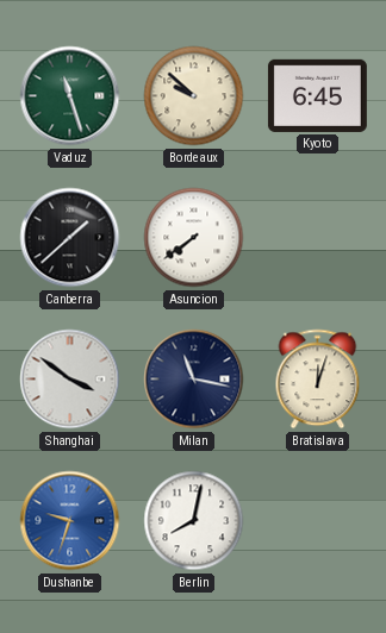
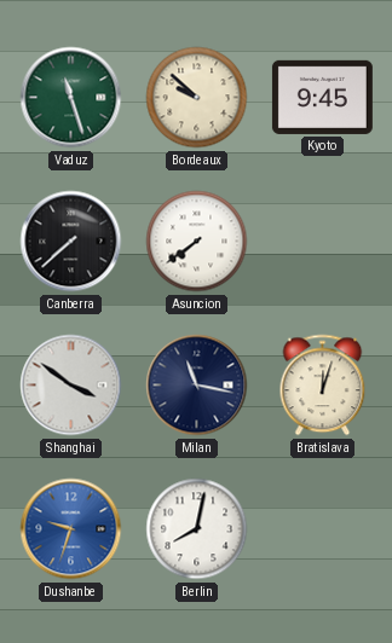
Kyoto: 6:45 -> 9:45 (322, 97)
Canberra: 1:38 -> 7:38 (71, 242)
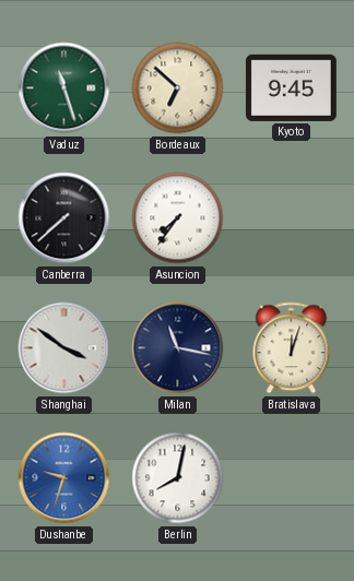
Bordeaux: 9:52 -> 6:52 (178, 88)
Asuncion: 7:39 -> 7:36 (178, 218)
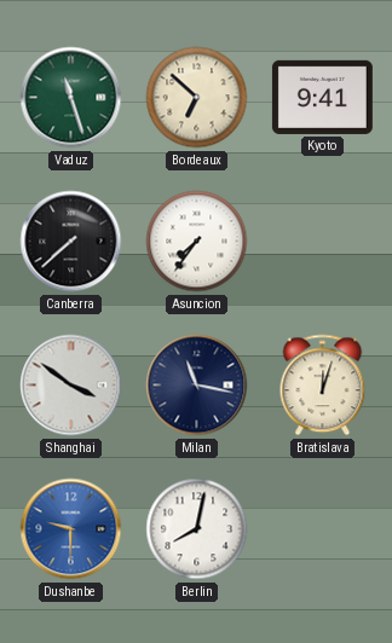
Kyoto: 9:45 -> 9:41 (322, 97)
Dushanbe: 9:33 -> 9:30 (71, 529)
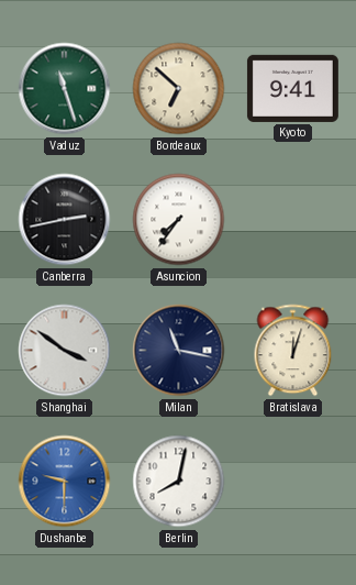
Canberra: 7:38 -> 2:43 (65, 220)
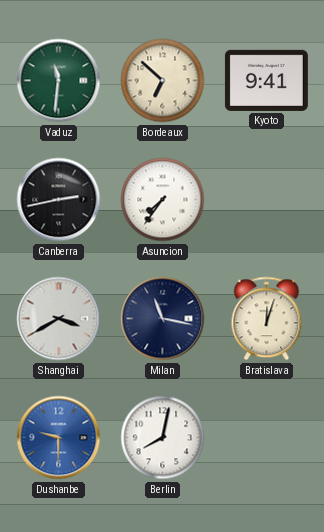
Vaduz: 11:27 -> 11:31 (59, 81)
Shanghai: 3:51 -> 3:40 (59, 319)
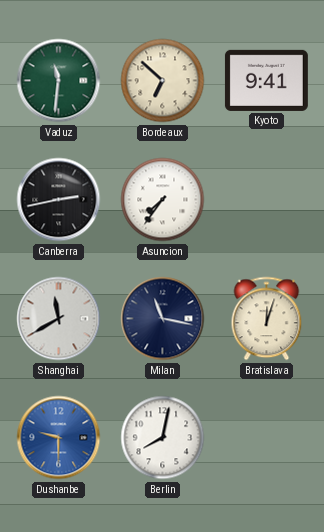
Shanghai: 3:40 -> 11:40 (59, 319)
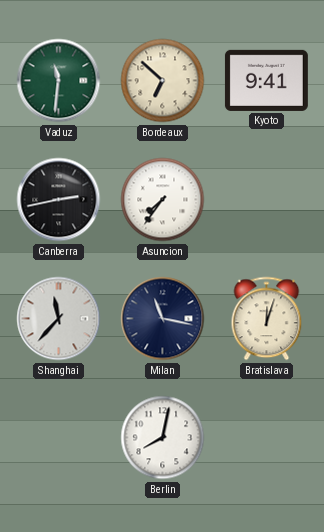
Shanghai: 11:40 -> 11:37 (59, 319)
Dushanbe: 9:30 -> none (59, 438)
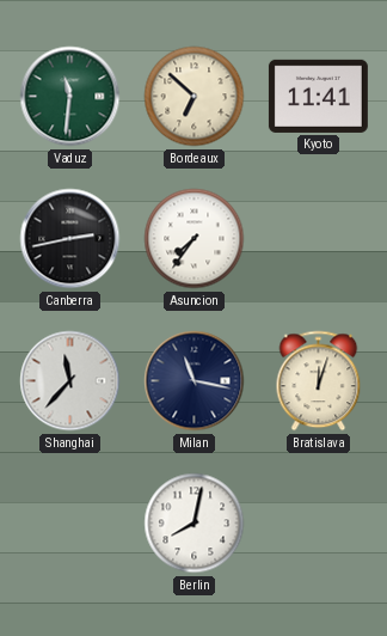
Kyoto: 9:41 -> 11:41 (318, 96)
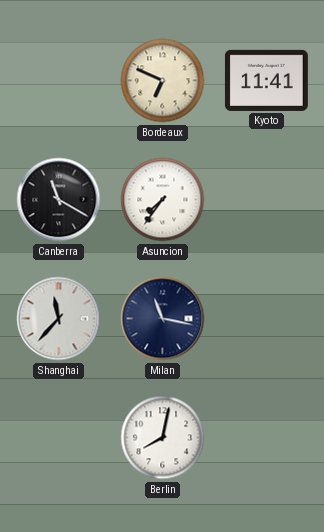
Vaduz: 11:31 -> none (70, 97)
Bordeaux: 6:52 -> 6:49 (163, 81)
Canberra: 2:43 -> 11:20 (59, 200)
Bratislava: 12:03 -> none (319, 381)
